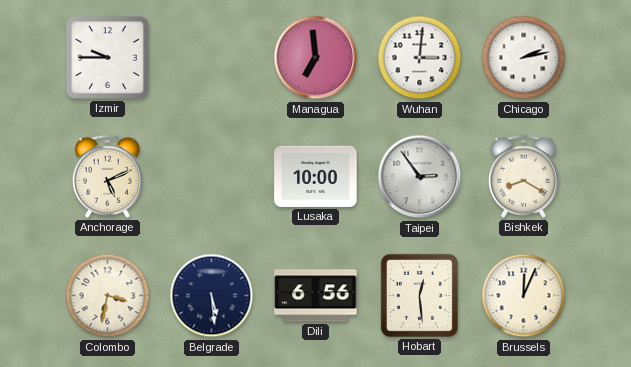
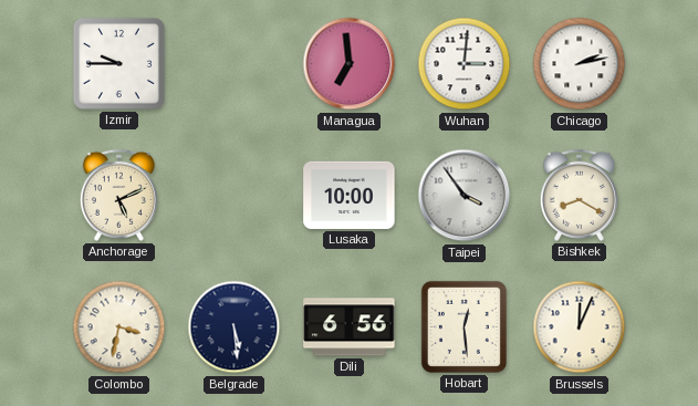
Taipei: 2:54 -> 3:54 (465, 196)
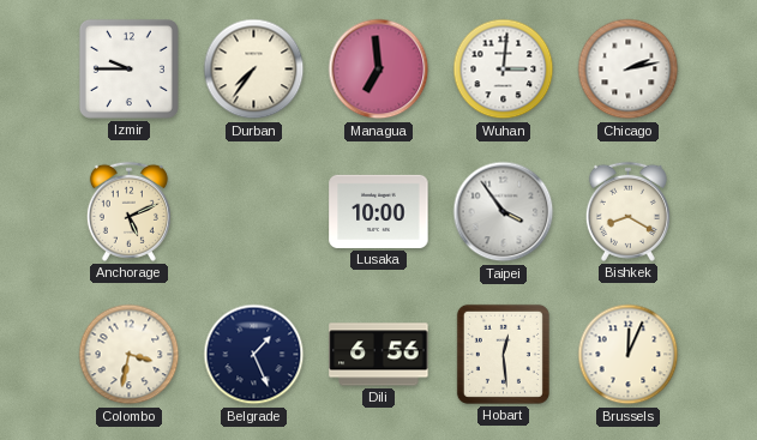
Durban: none -> 7:36 (254, 70)
Belgrade: 5:29 -> 1:26 (254, 355)
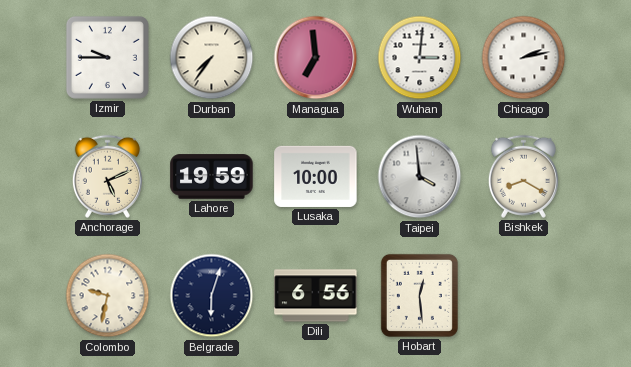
Lahore: none -> 19:59 (212, 177)
Taipei: 3:54 -> 3:59 (420, 177)
Colombo: 3:32 -> 9:32 (108, 296)
Belgrade: 1:26 -> 6:03 (212, 296)
Brussels: 12:04 -> none (629, 355)
